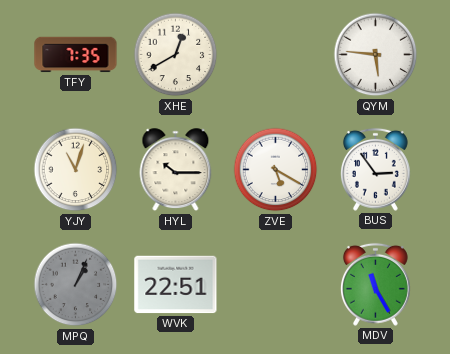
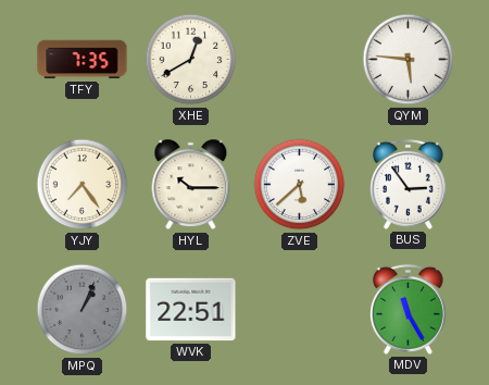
YJY: 11:03 -> 7:24 (83, 185)
ZVE: 5:20 -> 5:38 (300, 185)
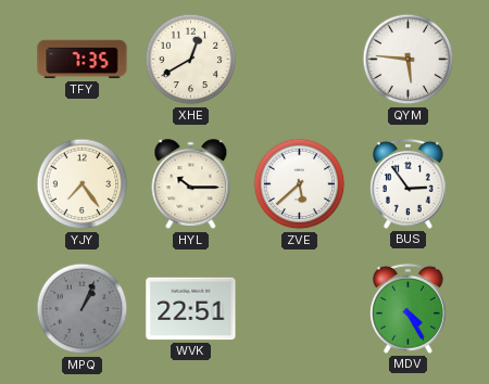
MDV: 11:25 -> 4:25 (407, 308)
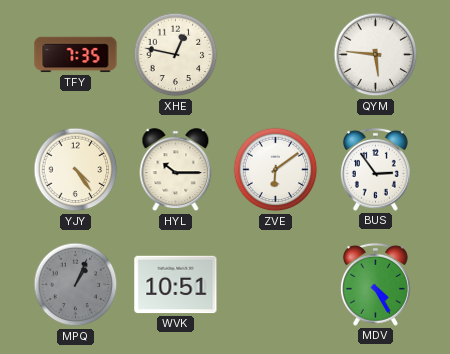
XHE: 12:40 -> 12:47 (176, 55)
YJY: 7:24 -> 4:24 (76, 170)
ZVE: 5:38 -> 6:09 (276, 170)
WVK: 22:51 -> 10:51 (176, 285)
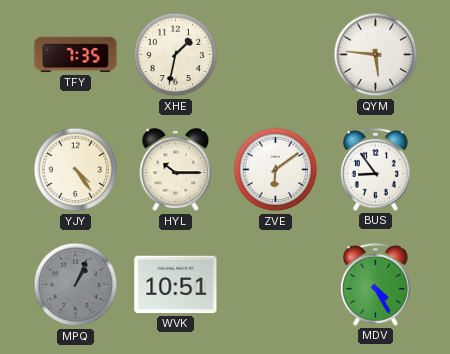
XHE: 12:47 -> 1:32 (176, 55)
BUS: 2:54 -> 8:54 (375, 169)
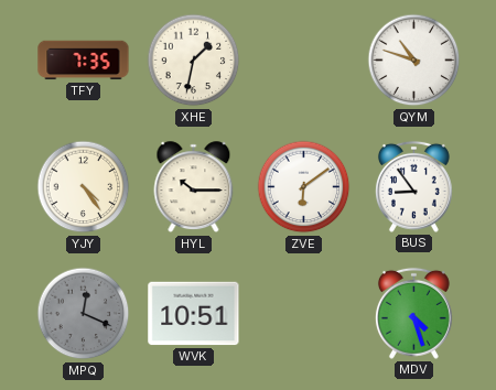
QYM: 5:46 -> 10:48 (414, 61)
MPQ: 1:04 -> 12:19 (84, 314)
MDV: 4:25 -> 4:27 (413, 313)
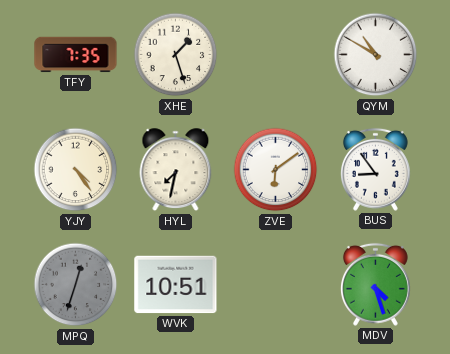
XHE: 1:32 -> 1:27 (176, 55)
QYM: 10:48 -> 10:50 (376, 55)
HYL: 10:15 -> 7:32 (176, 170)
MPQ: 12:19 -> 12:33 (76, 285)
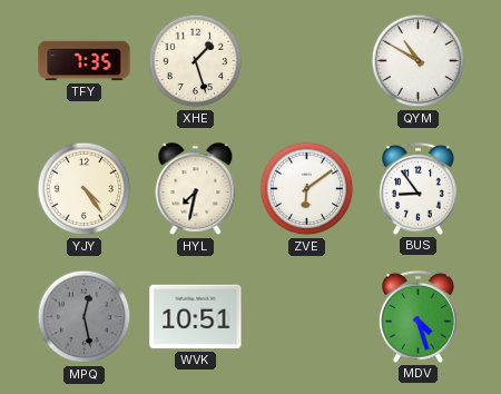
MPQ: 12:33 -> 12:28 (85, 317)
